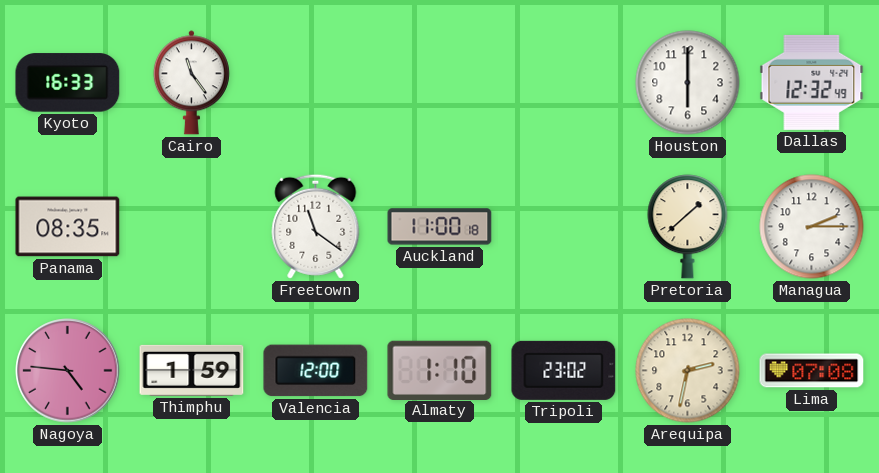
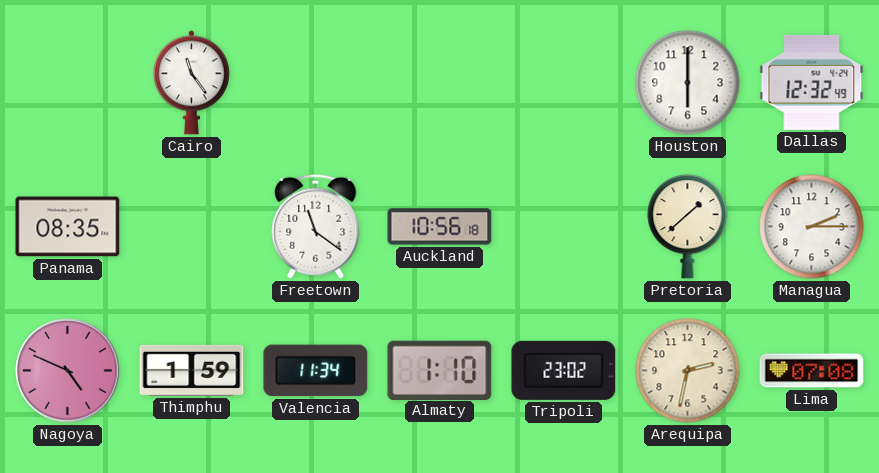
Kyoto: 16:33 -> none (68, 83)
Auckland: 11:00 -> 10:56 (440, 227)
Nagoya: 4:46 -> 4:49 (68, 371)
Valencia: 12:00 -> 11:34 (316, 371)
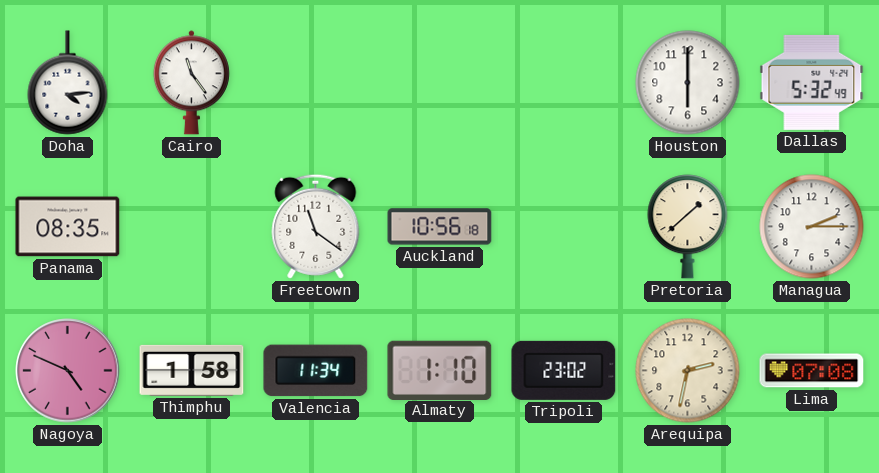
Doha: none -> 4:14 (68, 83)
Dallas: 12:32 -> 5:32 (812, 82)
Thimphu: 1:59 -> 1:58 (192, 370)
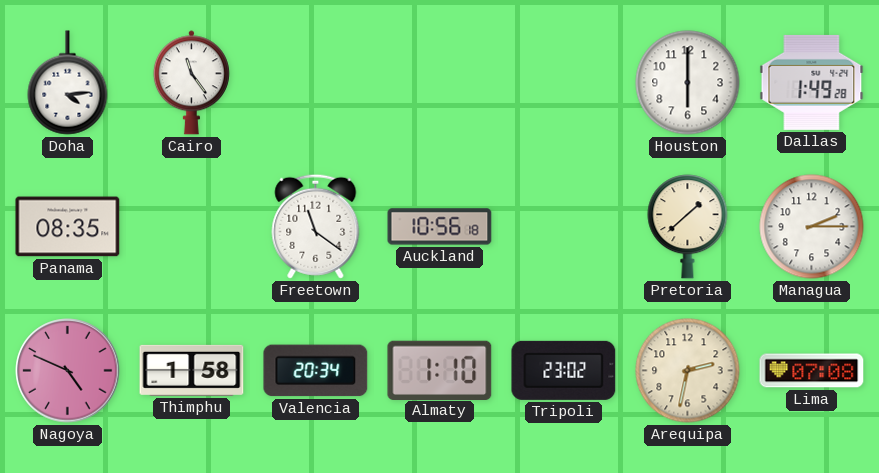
Dallas: 5:32 -> 1:49 (812, 82)
Valencia: 11:34 -> 20:34 (316, 371)
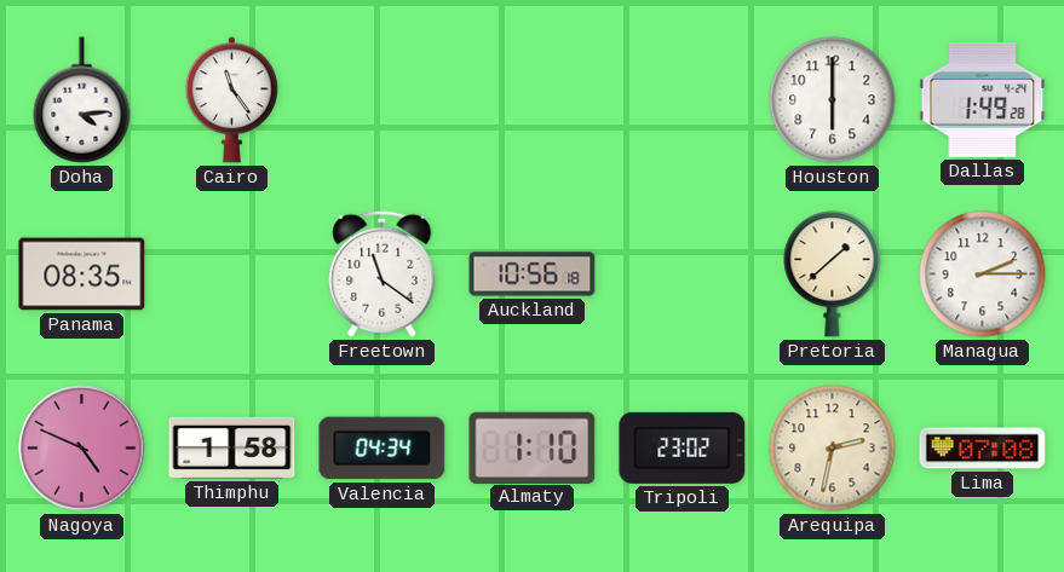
Valencia: 20:34 -> 04:34 (383, 449)
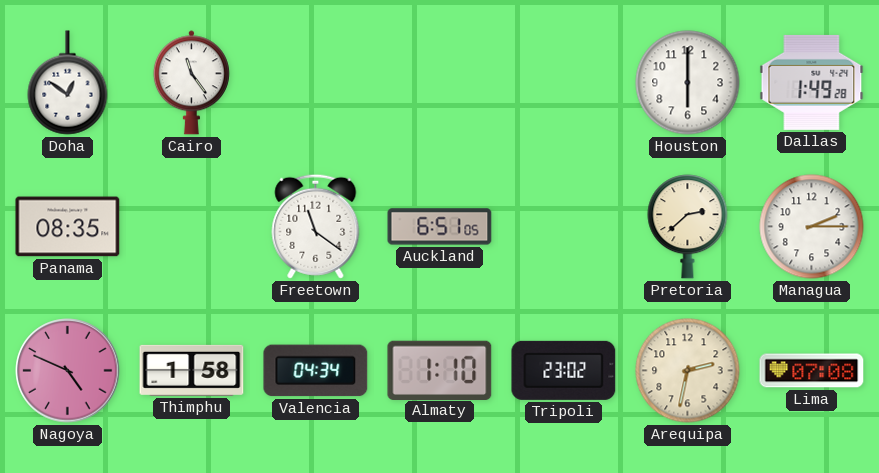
Doha: 4:14 -> 12:51 (68, 83)
Auckland: 10:56 -> 6:51 (440, 227)
Pretoria: 1:38 -> 2:38 (688, 227)
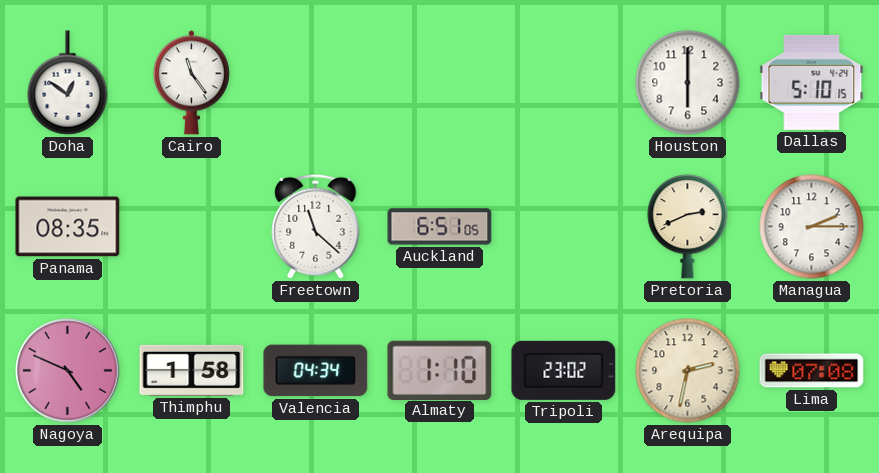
Dallas: 1:49 -> 5:10 (812, 82)
Freetown: 11:21 -> 11:22 (316, 226)
Pretoria: 2:38 -> 2:41 (688, 227)
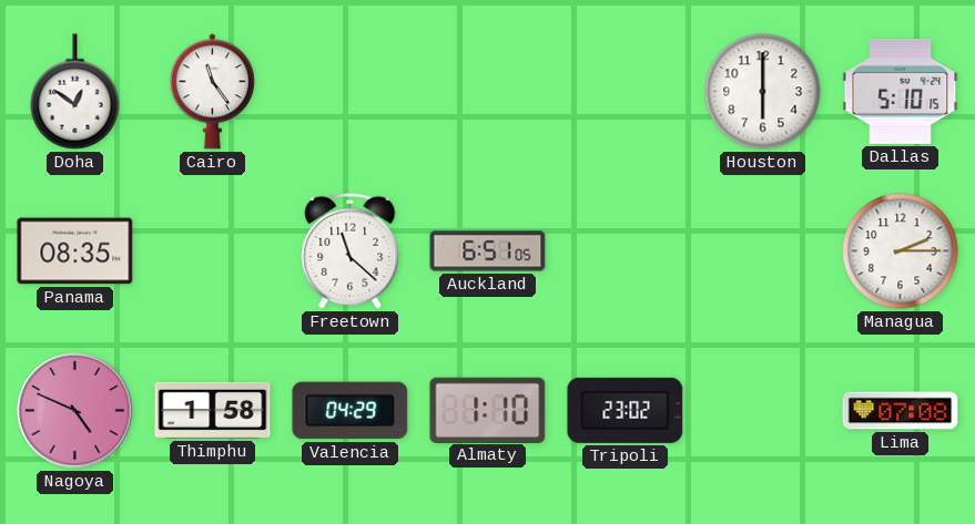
Pretoria: 2:41 -> none (688, 227)
Valencia: 04:34 -> 04:29 (351, 411)
Arequipa: 2:32 -> none (688, 371)
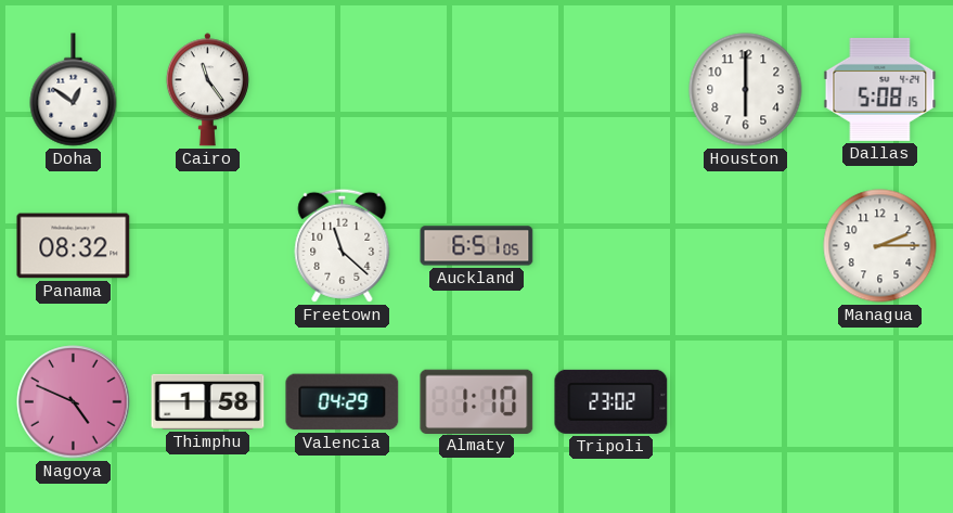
Dallas: 5:10 -> 5:08 (880, 89)
Panama: 08:35 -> 08:32 (74, 246)
Lima: 07:08 -> none (901, 411)
